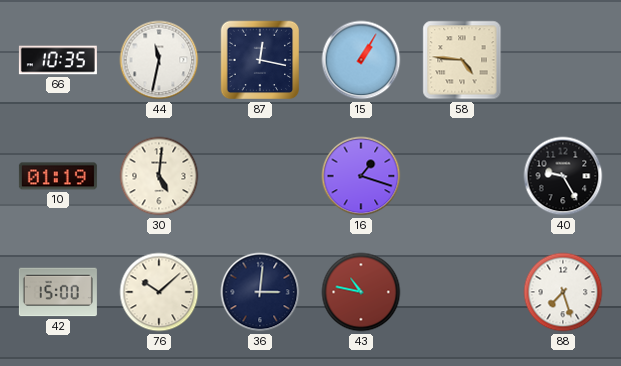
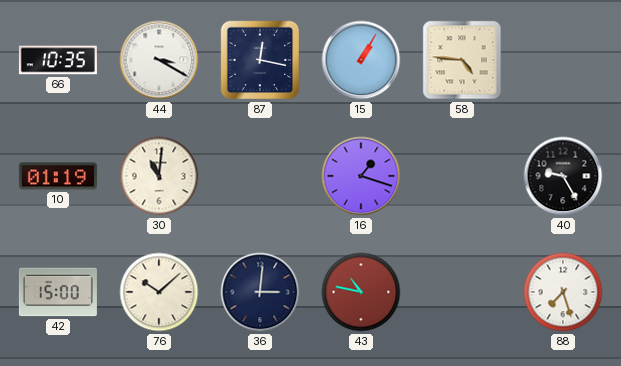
44: 11:32 -> 3:20 (159, 60)
30: 5:01 -> 11:01 (159, 176)
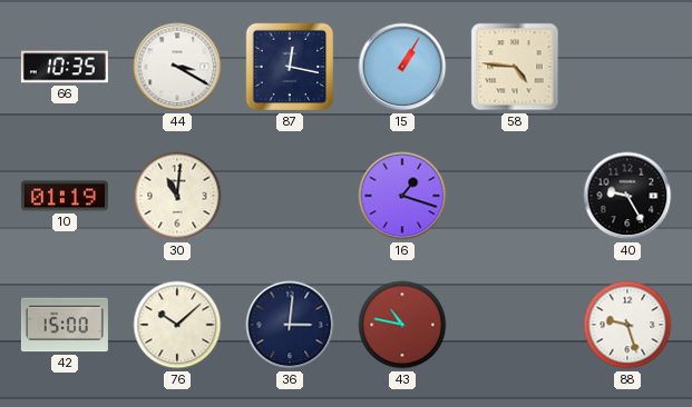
88: 7:27 -> 9:27 (627, 325)
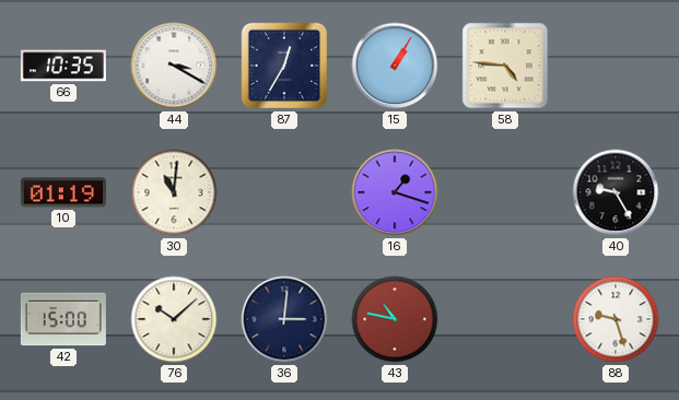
87: 12:17 -> 12:35 (284, 66)
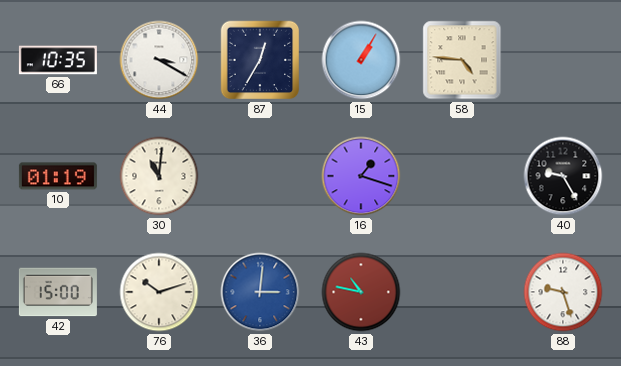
76: 10:08 -> 10:12 (159, 292)
36 dial: navy -> blue (260, 292)
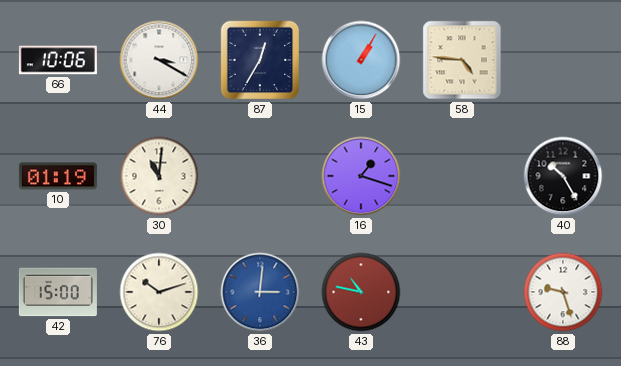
66: 10:35 -> 10:06 (58, 60)
40: 9:25 -> 10:25 (563, 176)
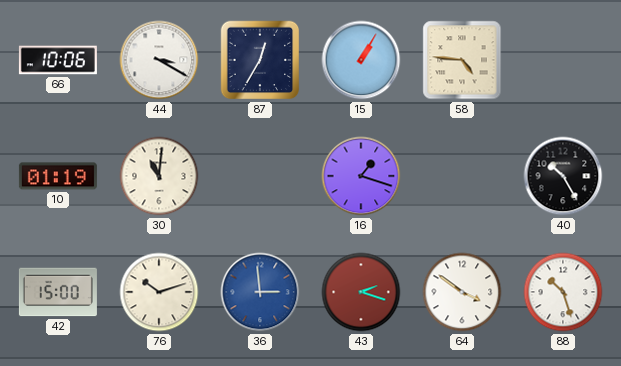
36: 3:01 -> 2:59 (260, 292)
43: 10:47 -> 2:18 (361, 292)
64: none -> 3:51 (462, 292)
88: 9:27 -> 10:27 (563, 292)
